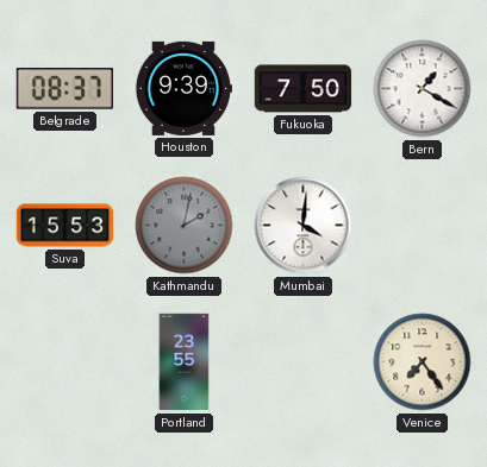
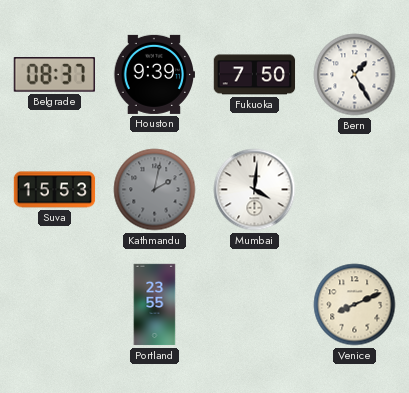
Bern: 1:20 -> 1:25 (355, 75)
Venice: 7:24 -> 8:11 (355, 305)
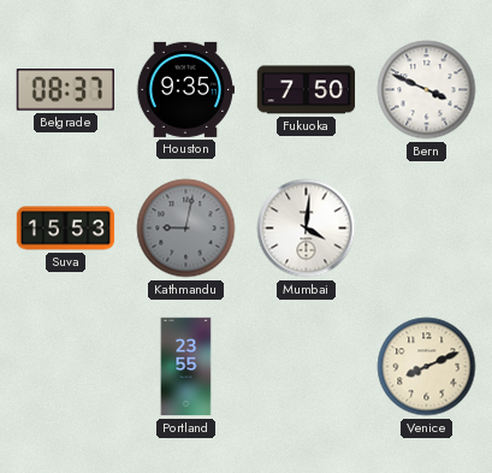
Houston: 9:39 -> 9:35 (184, 89)
Bern: 1:25 -> 3:49 (427, 90)
Kathmandu: 2:02 -> 9:02 (186, 229)
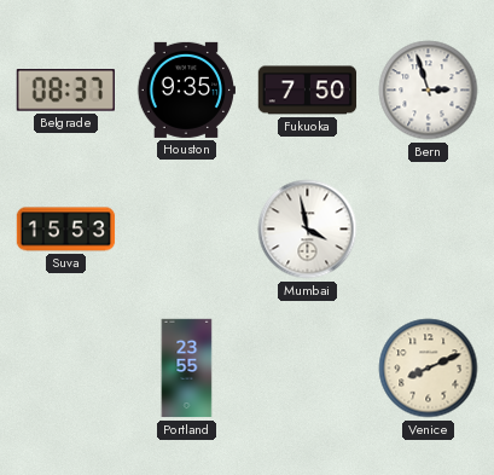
Bern: 3:49 -> 2:57 (429, 91)
Kathmandu: 9:02 -> none (186, 229)
Mumbai: 4:01 -> 3:58 (308, 230)
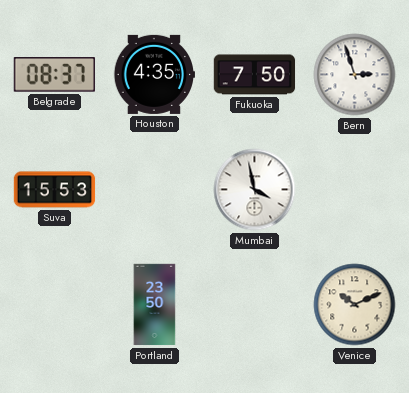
Houston: 9:35 -> 4:35 (153, 74)
Portland: 23:55 -> 23:50 (155, 305)
Venice: 8:11 -> 10:11 (355, 305)
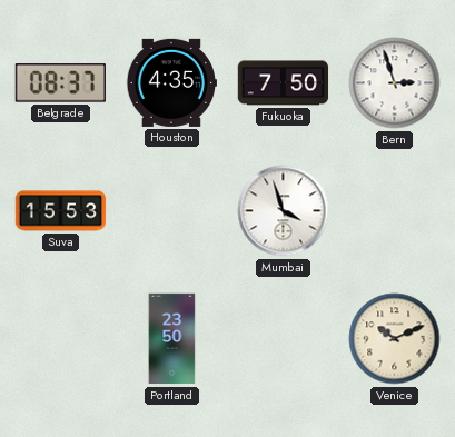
Mumbai: 3:58 -> 3:57 (284, 211)
